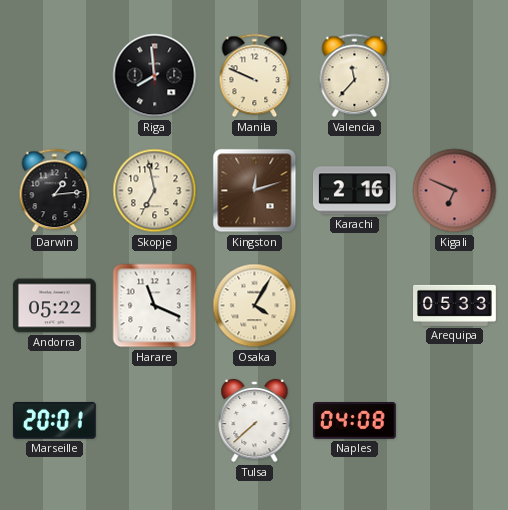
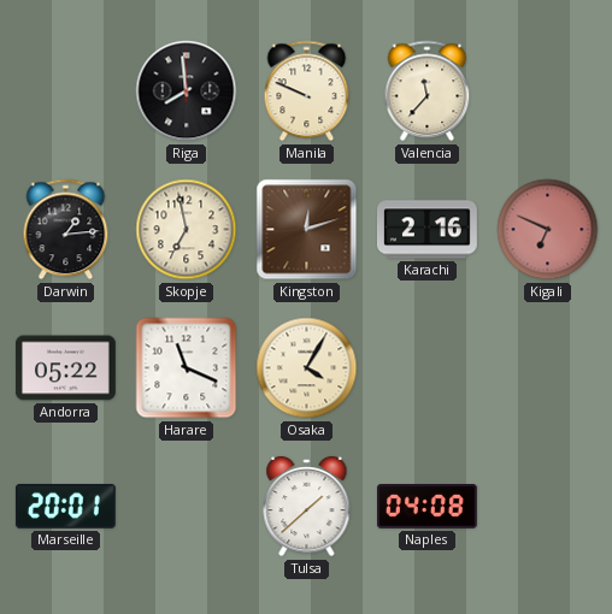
Arequipa: 05:33 -> none (455, 305)
Tulsa: 7:38 -> 1:38 (307, 507)
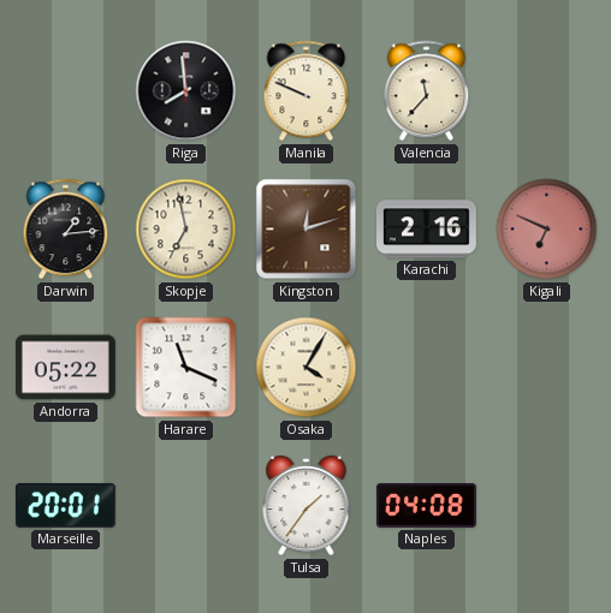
Tulsa: 1:38 -> 1:36 (307, 506)
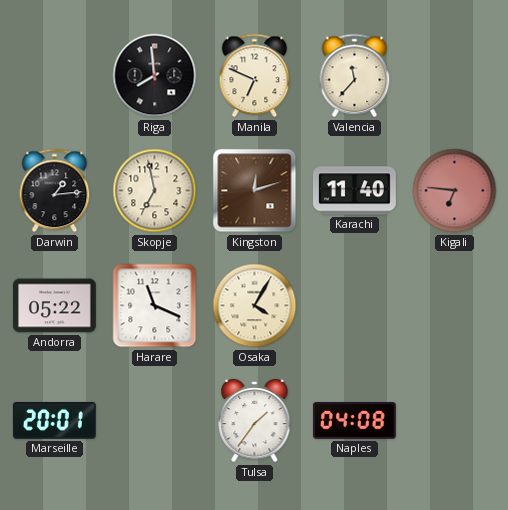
Manila: 9:49 -> 6:49 (255, 76)
Karachi: 2:16 -> 11:40 (355, 191)
Kigali: 6:49 -> 6:46 (455, 191)
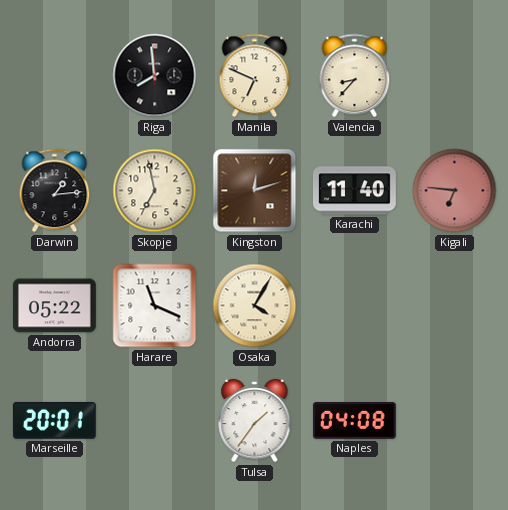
Valencia: 11:37 -> 8:37 (355, 76)
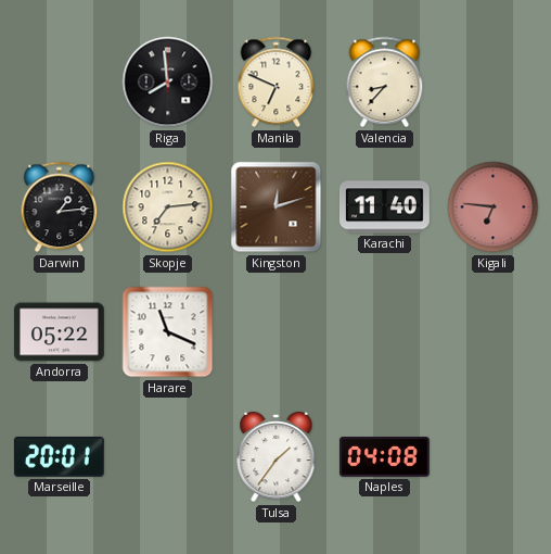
Skopje: 6:58 -> 7:14 (168, 207)
Osaka: 4:05 -> none (255, 306)
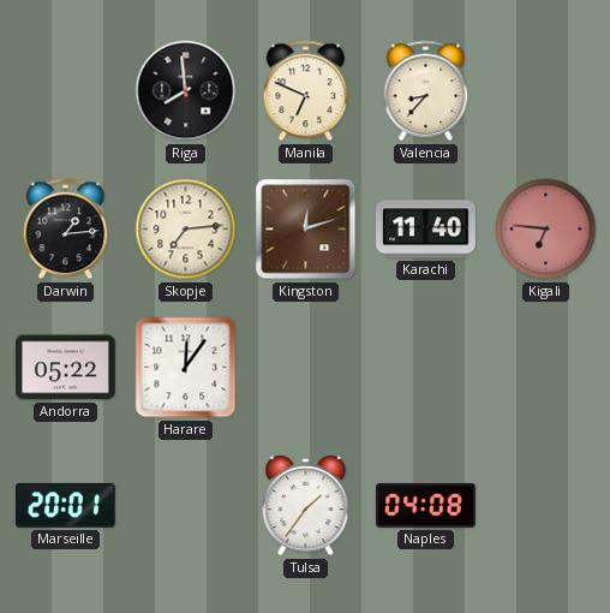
Harare: 11:19 -> 12:06 (186, 368)
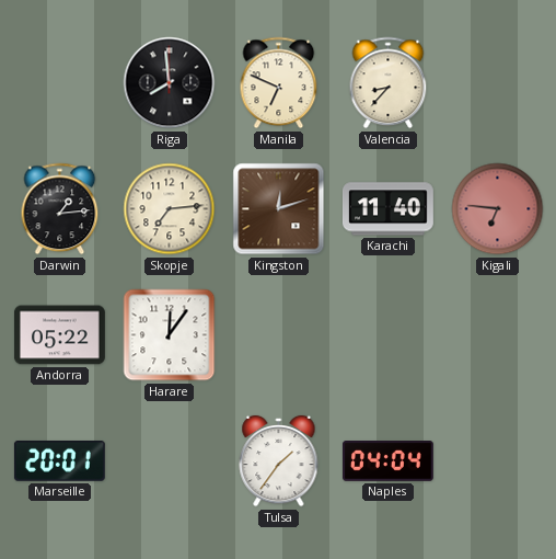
Naples: 04:08 -> 04:04 (387, 461)
